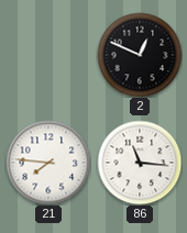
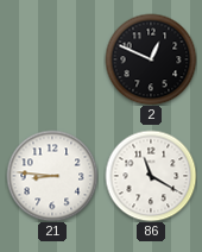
21: 7:46 -> 8:46 (52, 176)
86: 11:16 -> 11:20 (151, 176)
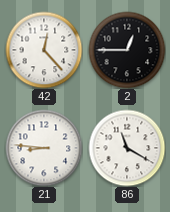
42: none -> 12:23 (44, 50)
2: 12:49 -> 12:45 (127, 50)
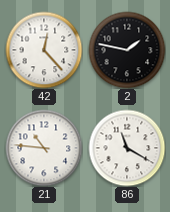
2: 12:45 -> 1:47 (127, 50)
21: 8:46 -> 10:46 (44, 148)
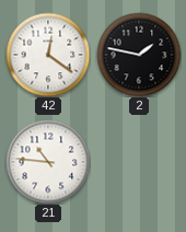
42: 12:23 -> 12:21 (48, 55)
86: 11:20 -> none (127, 148)
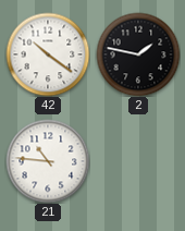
42: 12:21 -> 10:21 (48, 54)
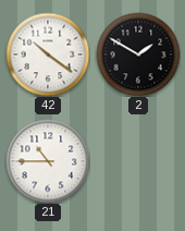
2: 1:47 -> 1:50 (138, 54)
21: 10:46 -> 10:45 (48, 161)
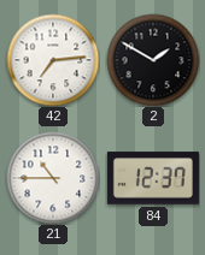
42: 10:21 -> 7:14 (53, 60)
84: none -> 12:37 (153, 178)
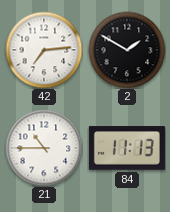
84: 12:37 -> 11:13 (127, 148)
